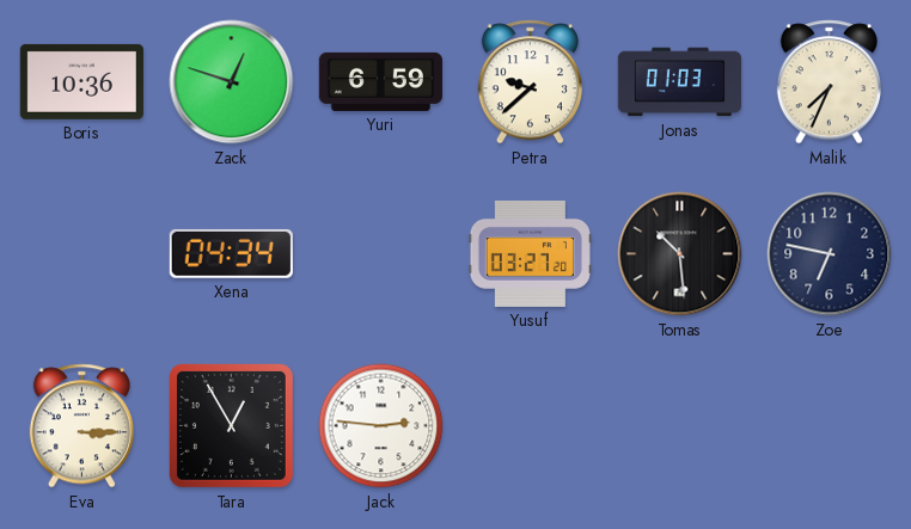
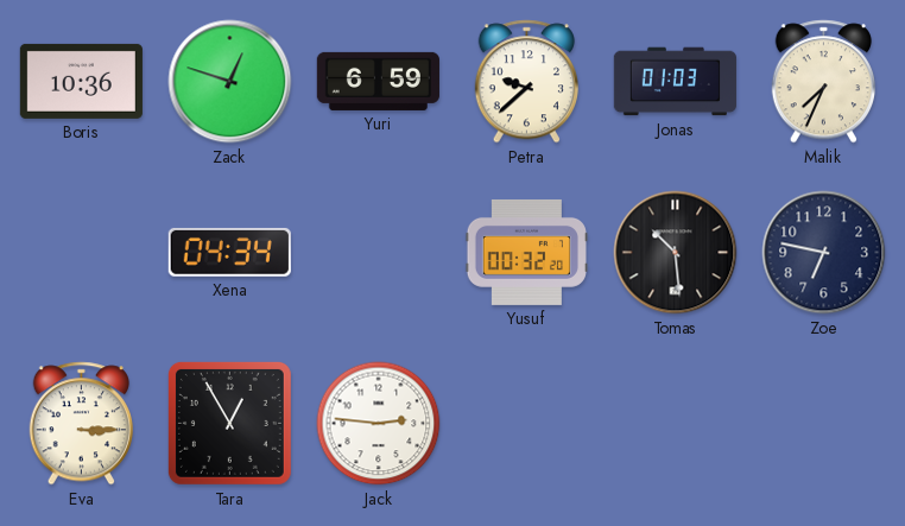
Yusuf: 03:27 -> 00:32 (526, 252)
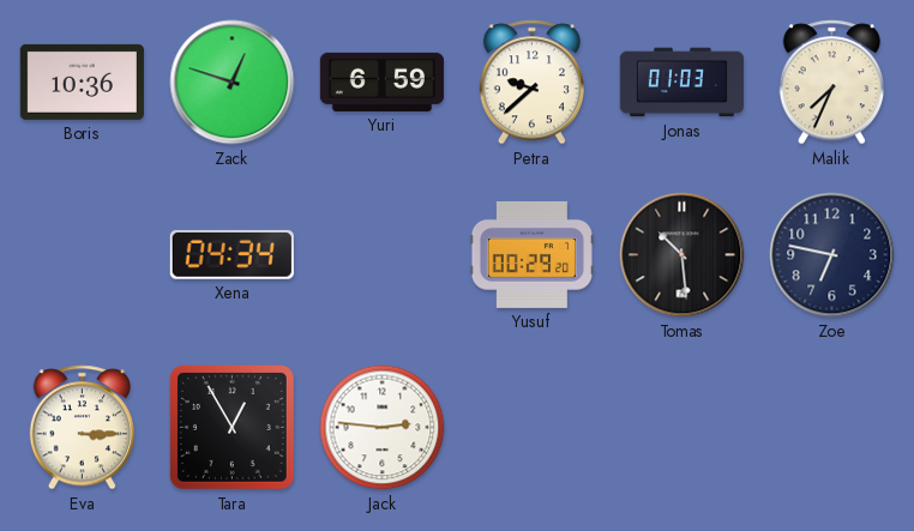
Yusuf: 00:32 -> 00:29 (531, 254)
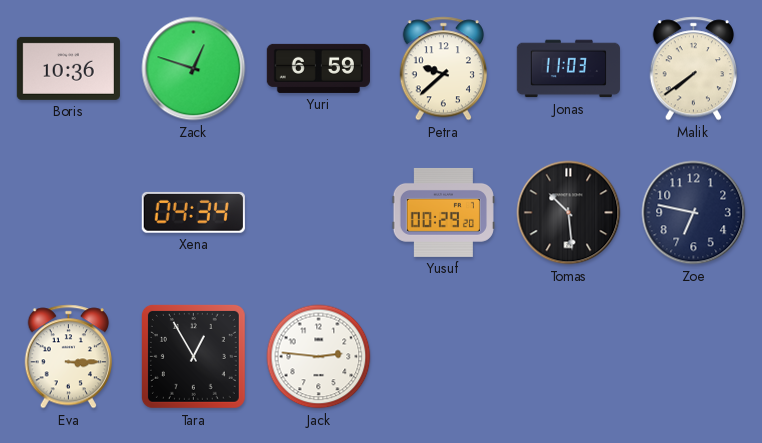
Jonas: 01:03 -> 11:03 (568, 69)
Malik: 7:34 -> 7:39 (693, 69)
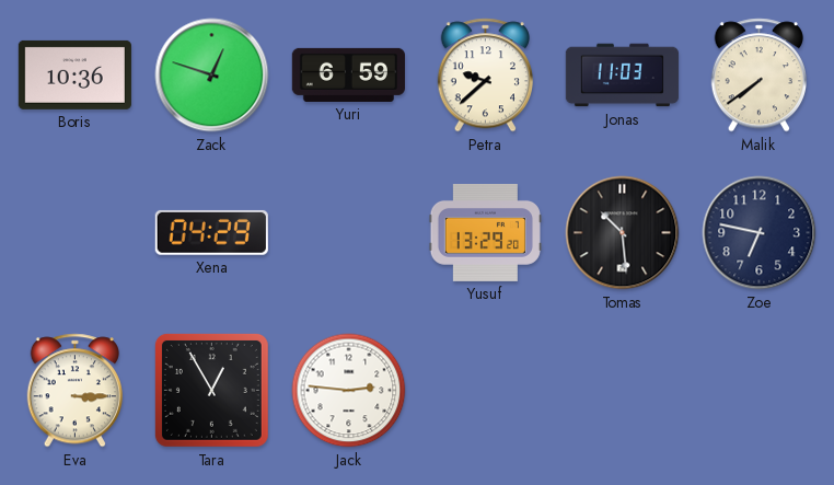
Xena: 04:34 -> 04:29 (211, 232)
Yusuf: 00:29 -> 13:29 (485, 232)
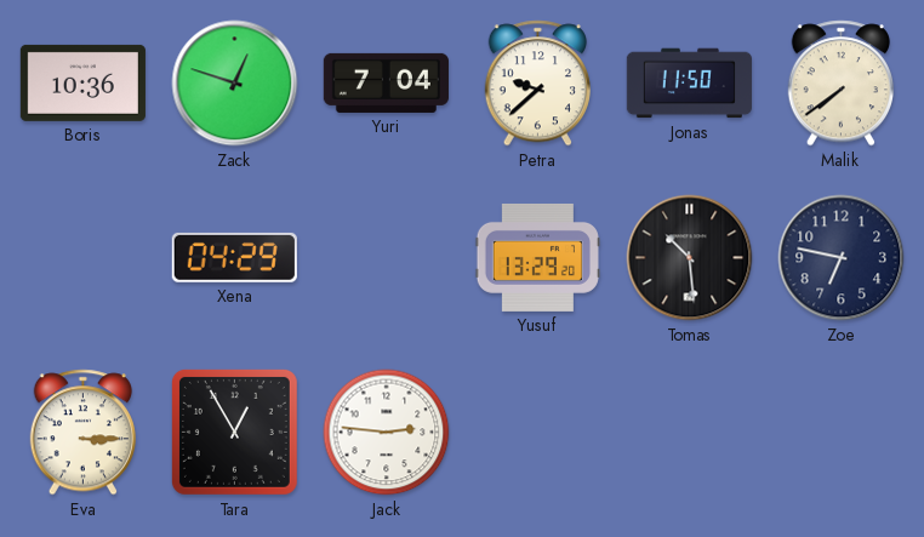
Yuri: 6:59 -> 7:04 (386, 82)
Jonas: 11:03 -> 11:50 (689, 84)
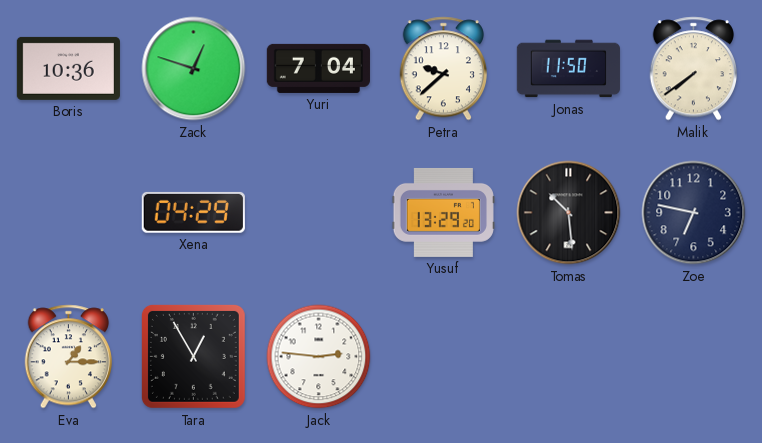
Eva: 3:15 -> 1:15 (68, 357)
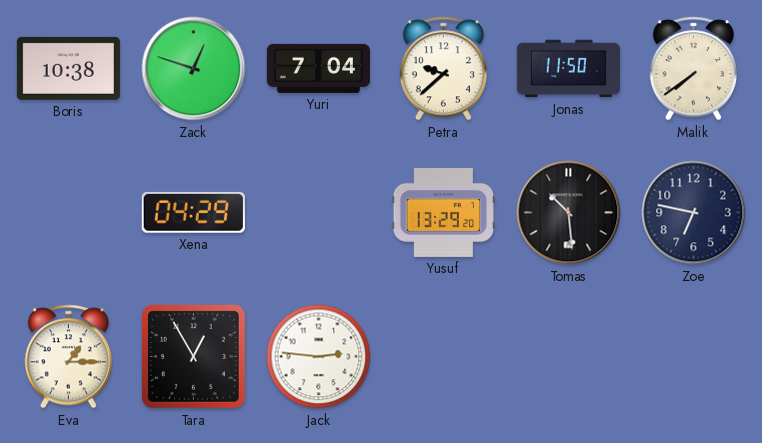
Boris: 10:36 -> 10:38 (68, 68)
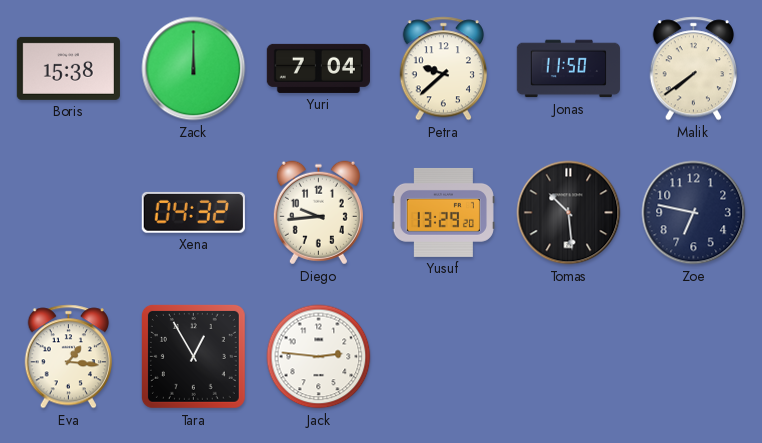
Boris: 10:38 -> 15:38 (68, 68)
Zack: 12:48 -> 12:00 (194, 69)
Xena: 04:29 -> 04:32 (193, 212)
Diego: none -> 9:44 (318, 213)
Eva: 1:15 -> 1:16 (68, 357)
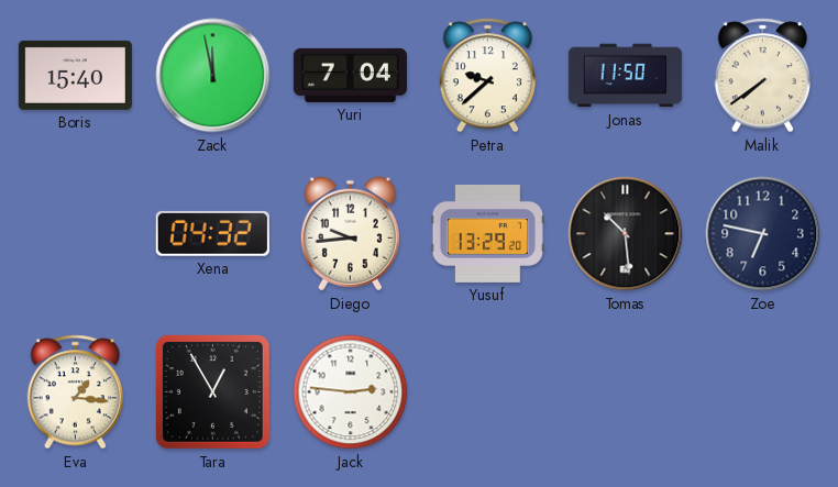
Boris: 15:38 -> 15:40 (75, 75)
Zack: 12:00 -> 11:58 (213, 76)
